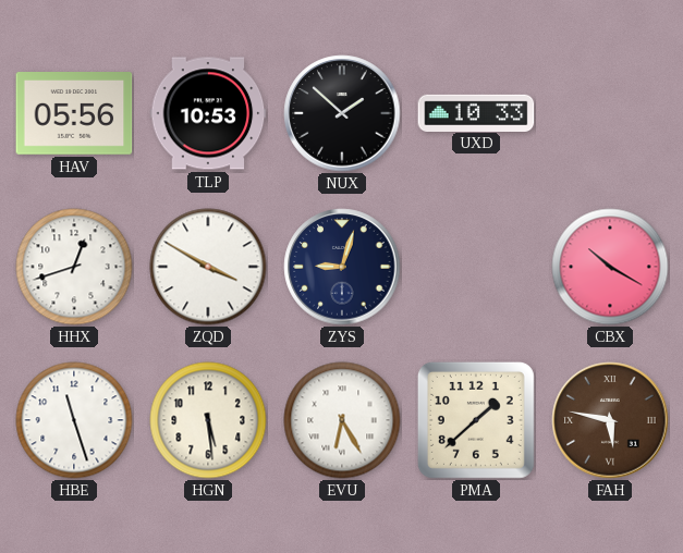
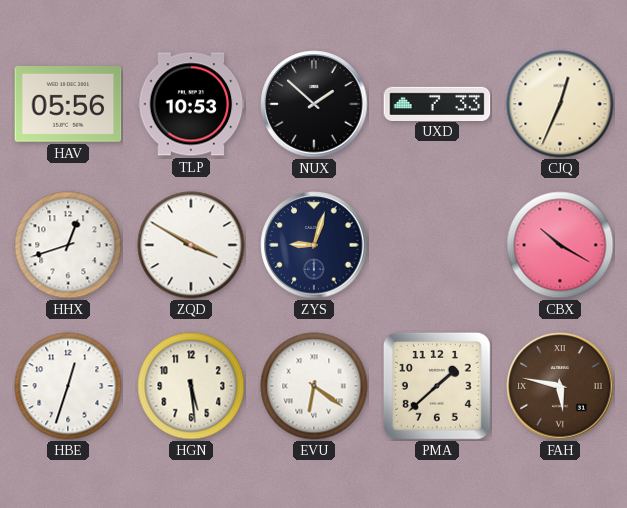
UXD: 10:33 -> 7:33 (437, 103)
CJQ: none -> 12:34 (560, 104)
HBE: 11:27 -> 12:33 (68, 386)
EVU: 6:25 -> 6:21 (314, 386)
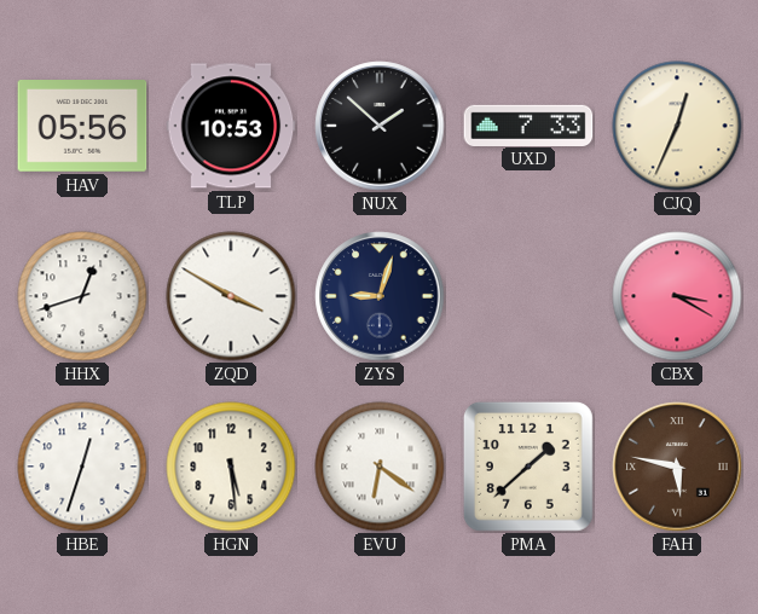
CBX: 10:20 -> 3:20 (677, 296)
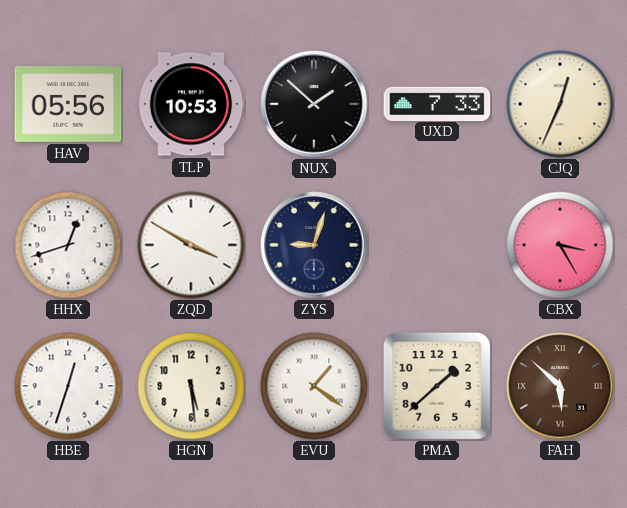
CBX: 3:20 -> 3:25 (560, 245)
EVU: 6:21 -> 1:21 (314, 386)
FAH: 5:47 -> 5:52 (560, 386)
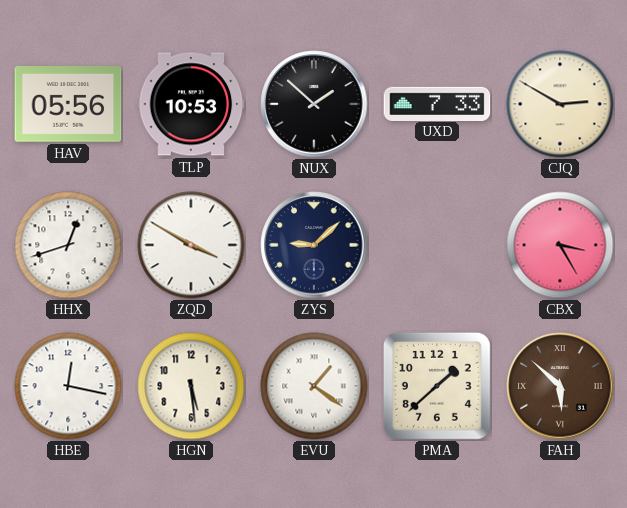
CJQ: 12:34 -> 2:50 (560, 104)
ZYS: 9:03 -> 9:08 (314, 245)
HBE: 12:33 -> 12:17 (68, 386)
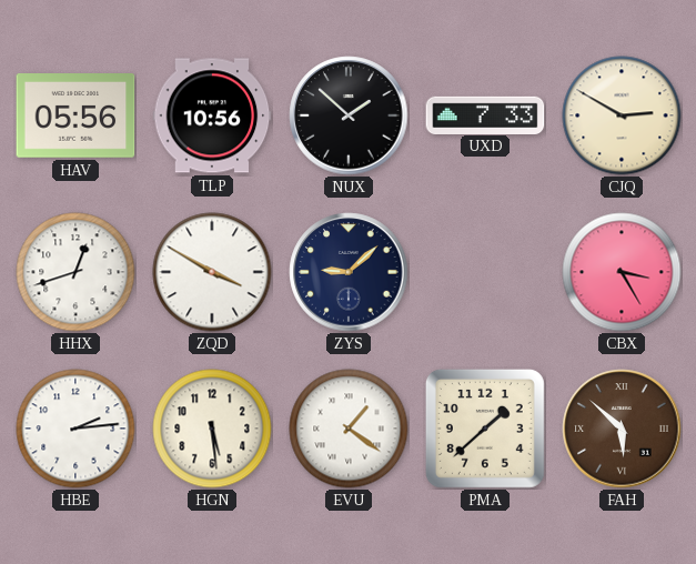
TLP: 10:53 -> 10:56 (212, 115)
HBE: 12:17 -> 2:14 (75, 429)
